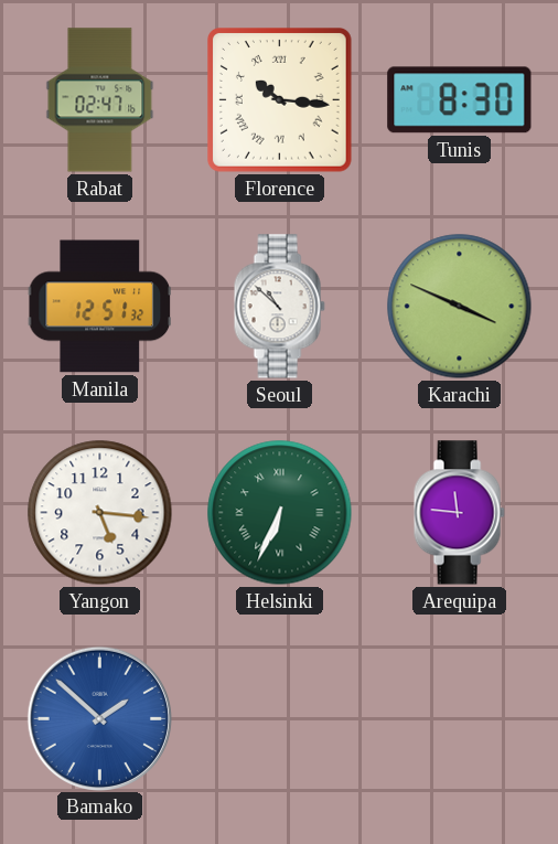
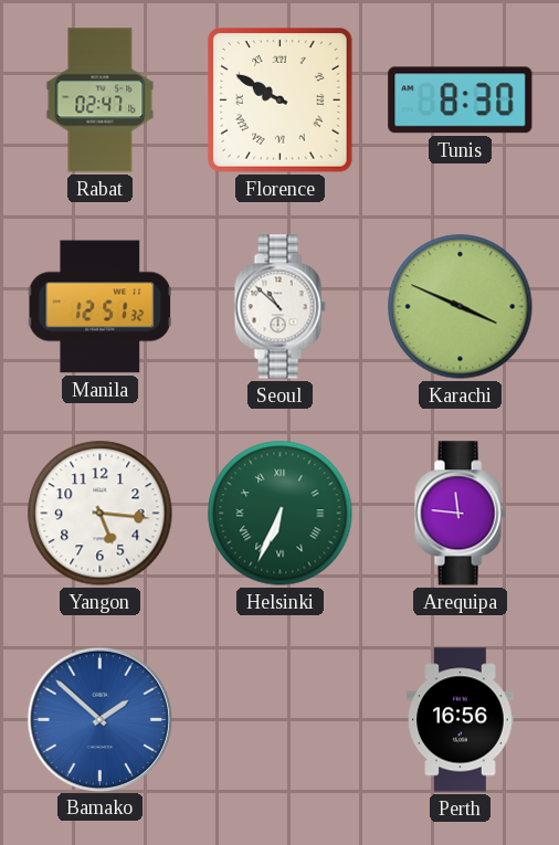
Florence: 10:16 -> 9:50 (281, 101)
Perth: none -> 16:56 (461, 720)
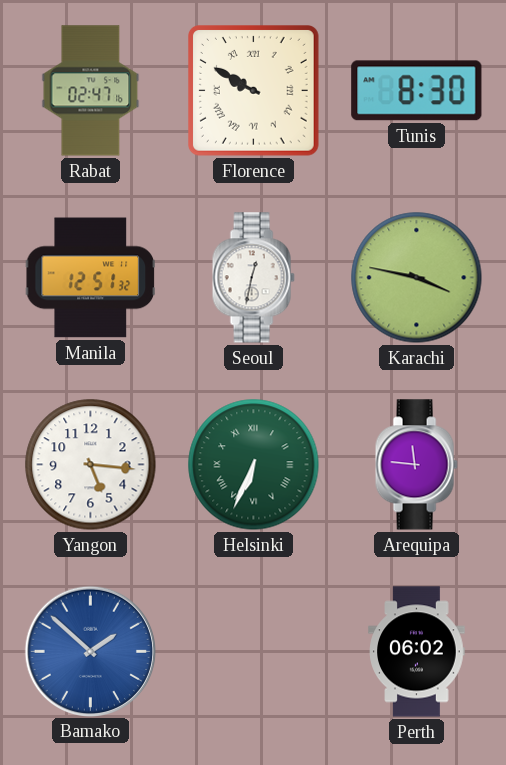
Seoul: 10:52 -> 12:32 (253, 278)
Karachi: 3:49 -> 3:47 (417, 278)
Perth: 16:56 -> 06:02 (417, 652)
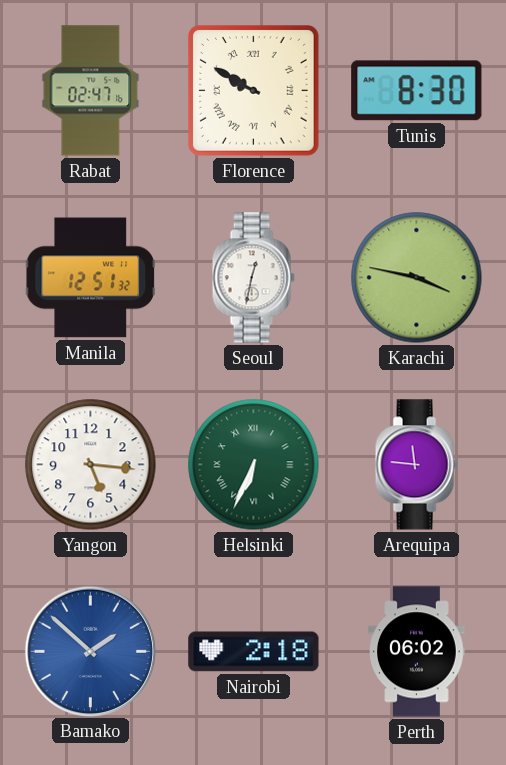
Nairobi: none -> 2:18 (254, 652)
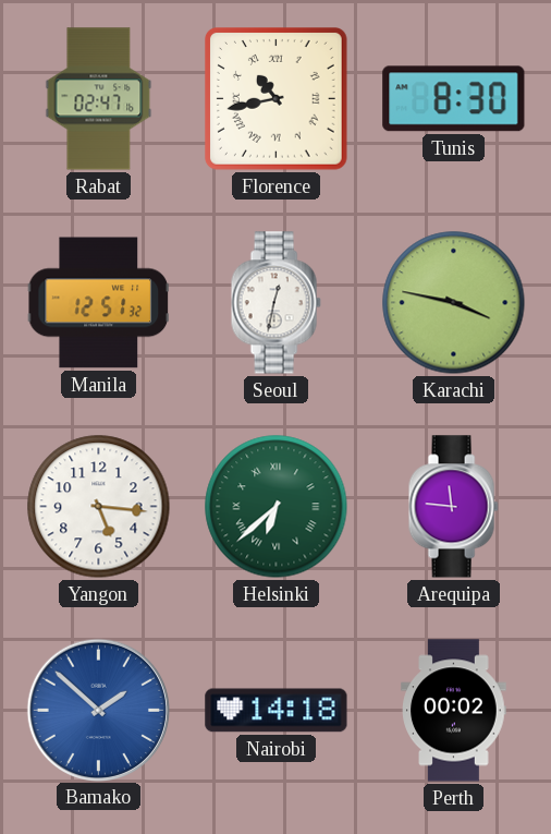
Florence: 9:50 -> 10:43 (277, 99)
Helsinki: 6:34 -> 6:38 (277, 507)
Nairobi: 2:18 -> 14:18 (277, 711)
Perth: 06:02 -> 00:02 (454, 711)
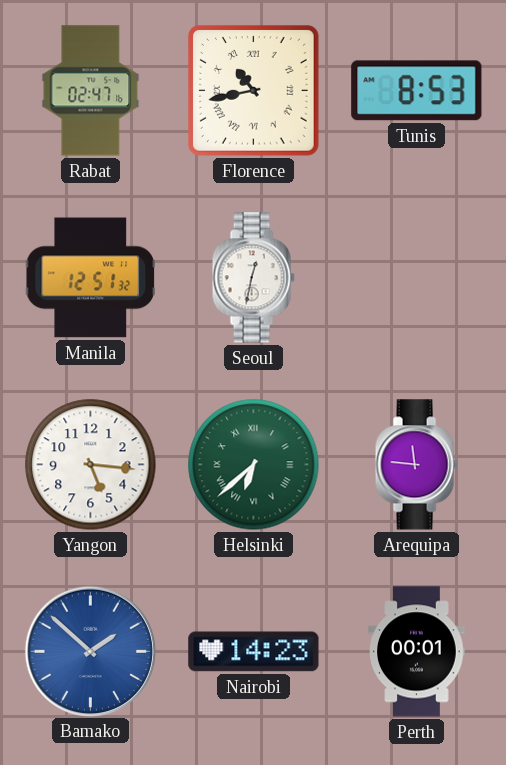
Tunis: 8:30 -> 8:53 (417, 91)
Karachi: 3:47 -> none (454, 303)
Nairobi: 14:18 -> 14:23 (254, 652)
Perth: 00:02 -> 00:01 (417, 652)
